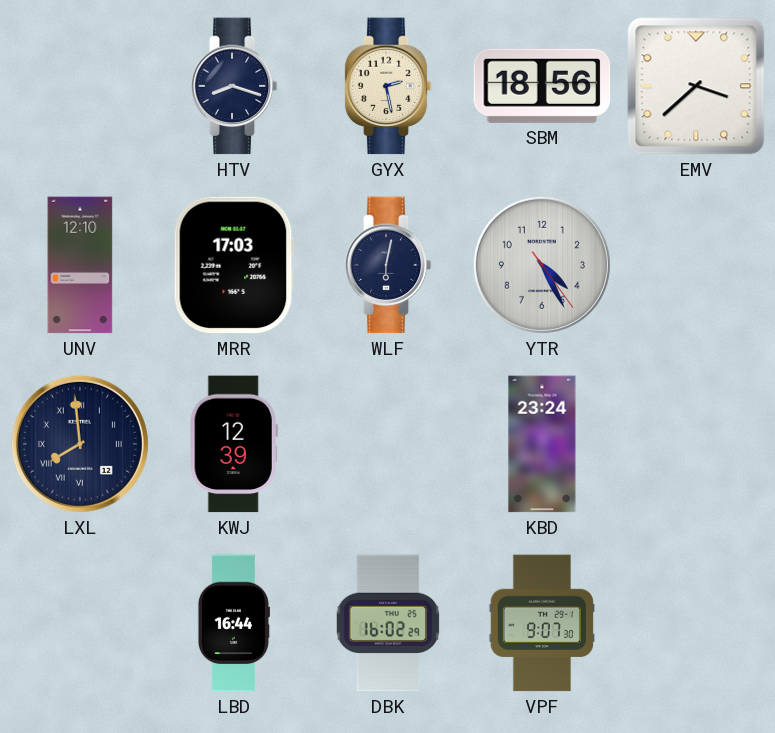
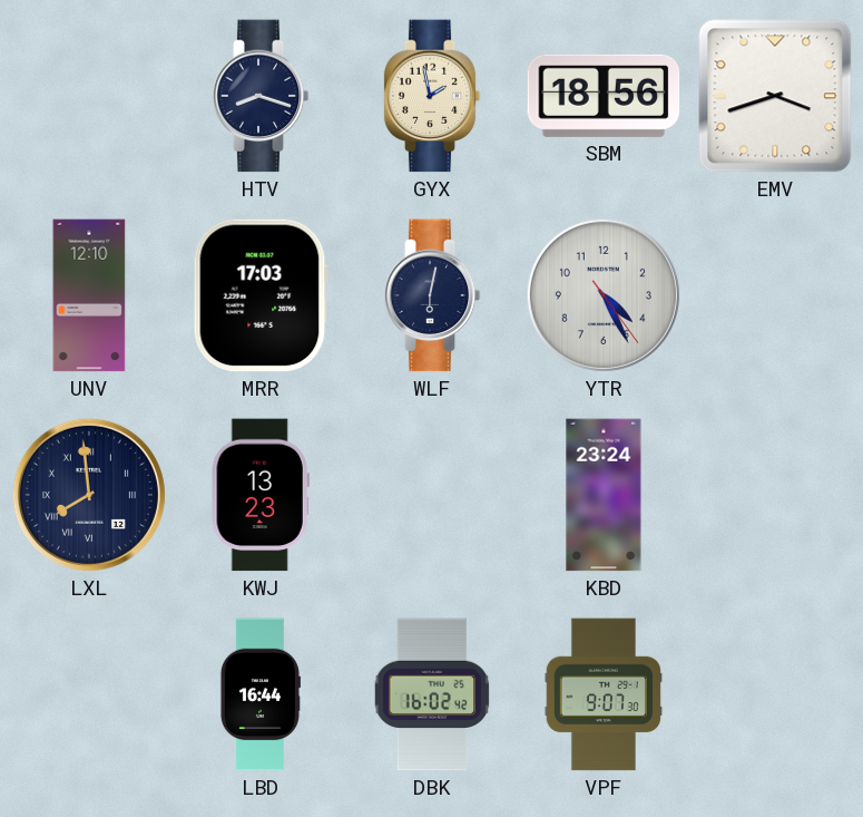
GYX: 2:28 -> 1:58 (432, 96)
EMV: 3:38 -> 3:42 (775, 96)
KWJ: 12:39 -> 13:23 (261, 495)
DBK: 16:02:29 -> 16:02:42 (432, 694)
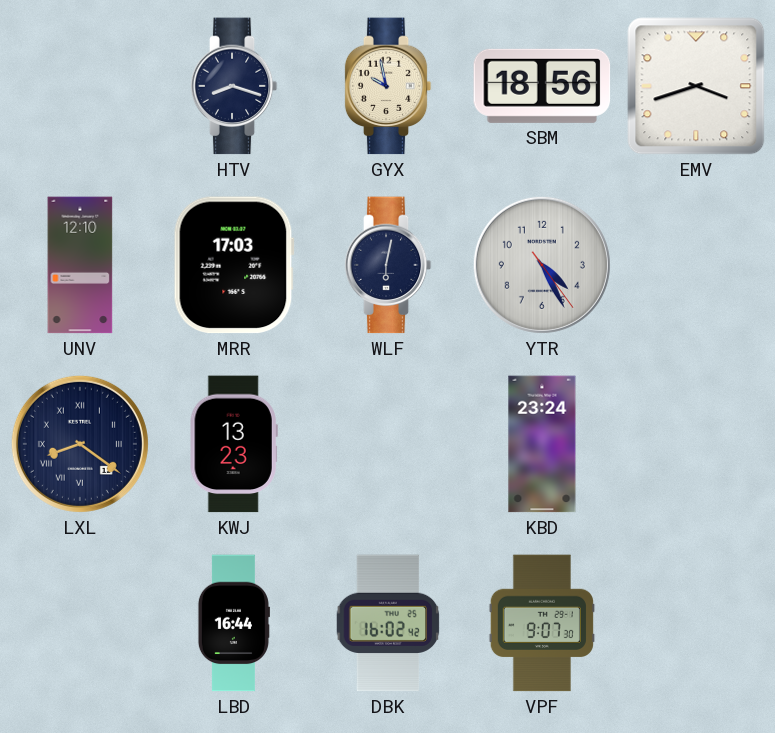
GYX: 1:58 -> 9:58 (388, 86)
LXL: 7:59 -> 8:21 (80, 444)
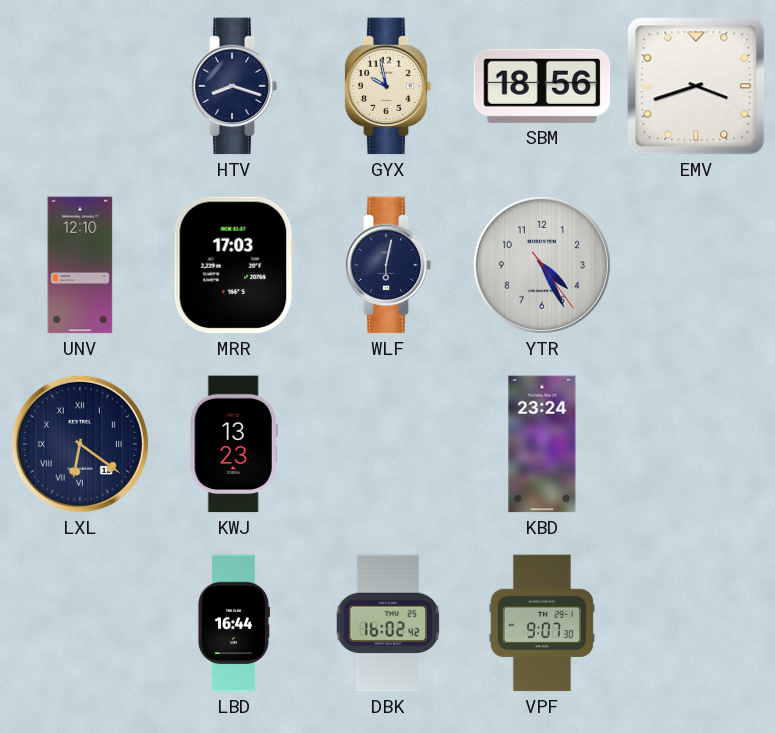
LXL: 8:21 -> 6:21 (80, 444)
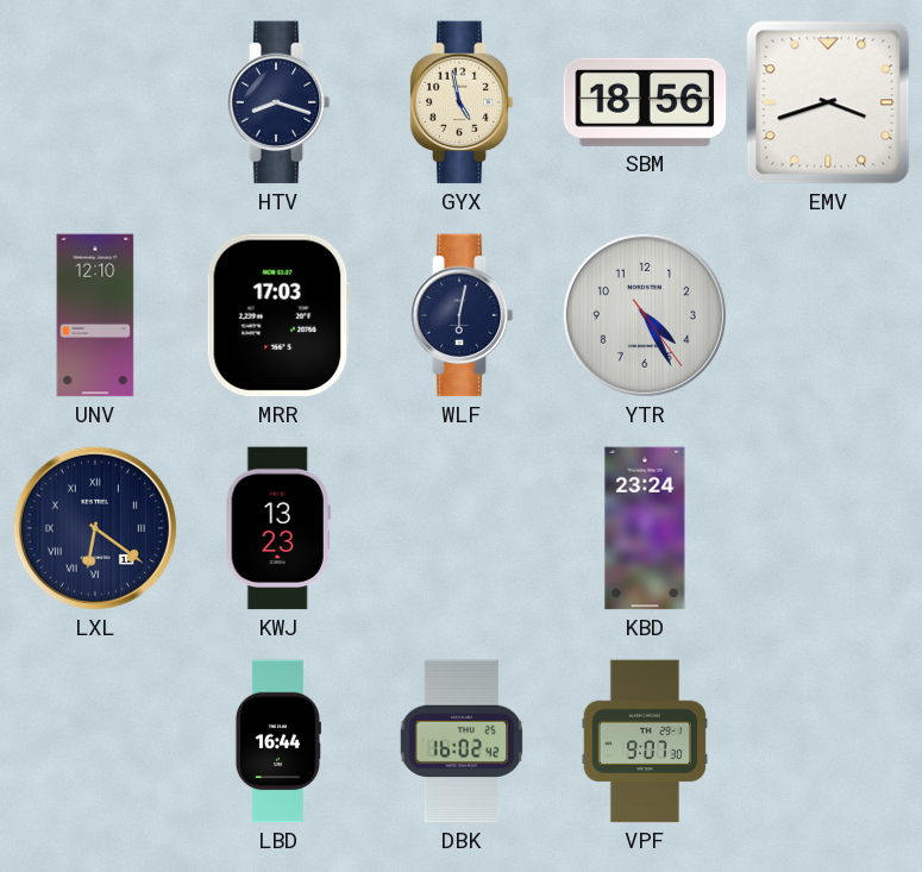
GYX: 9:58 -> 4:58 (462, 102)
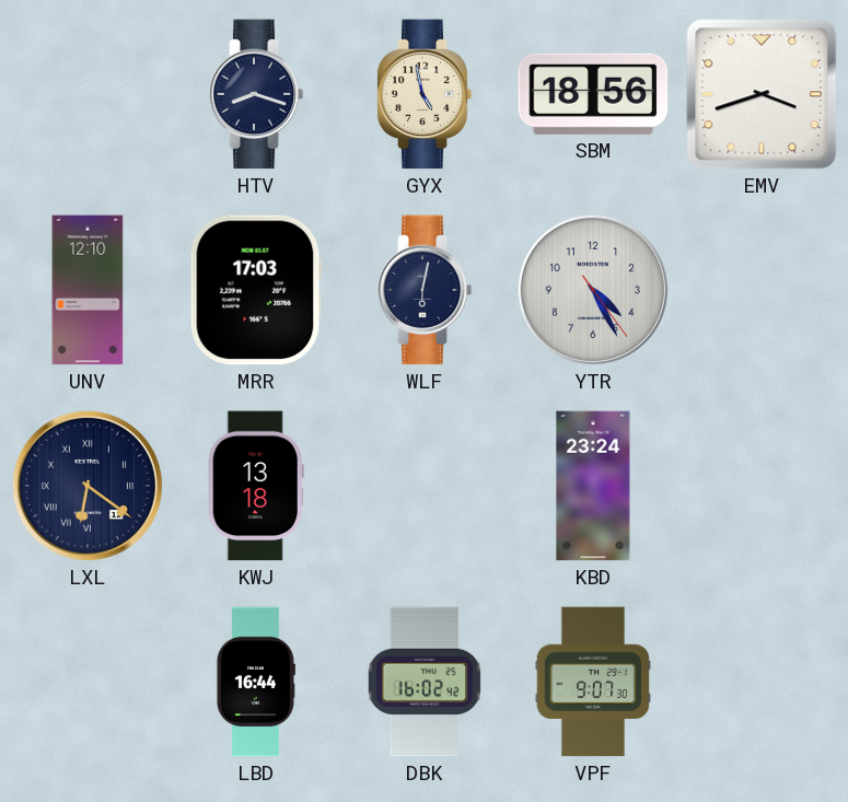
KWJ: 13:23 -> 13:18 (256, 486)
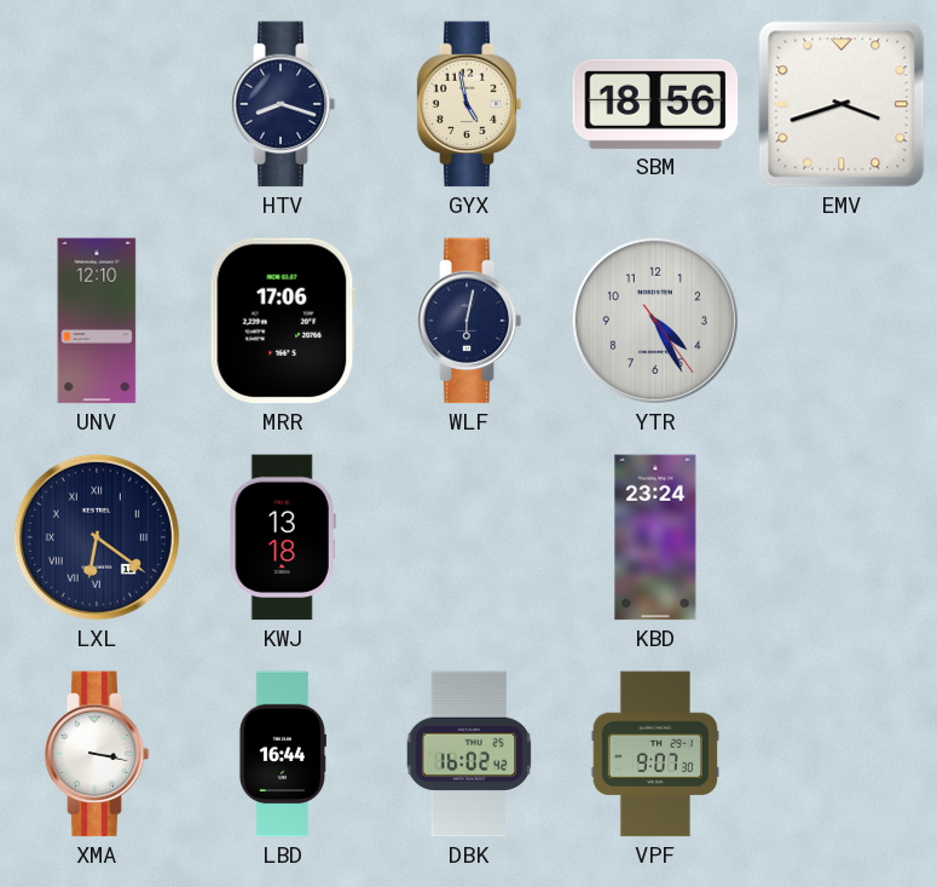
MRR: 17:03 -> 17:06 (283, 321)
XMA: none -> 3:17 (97, 754)
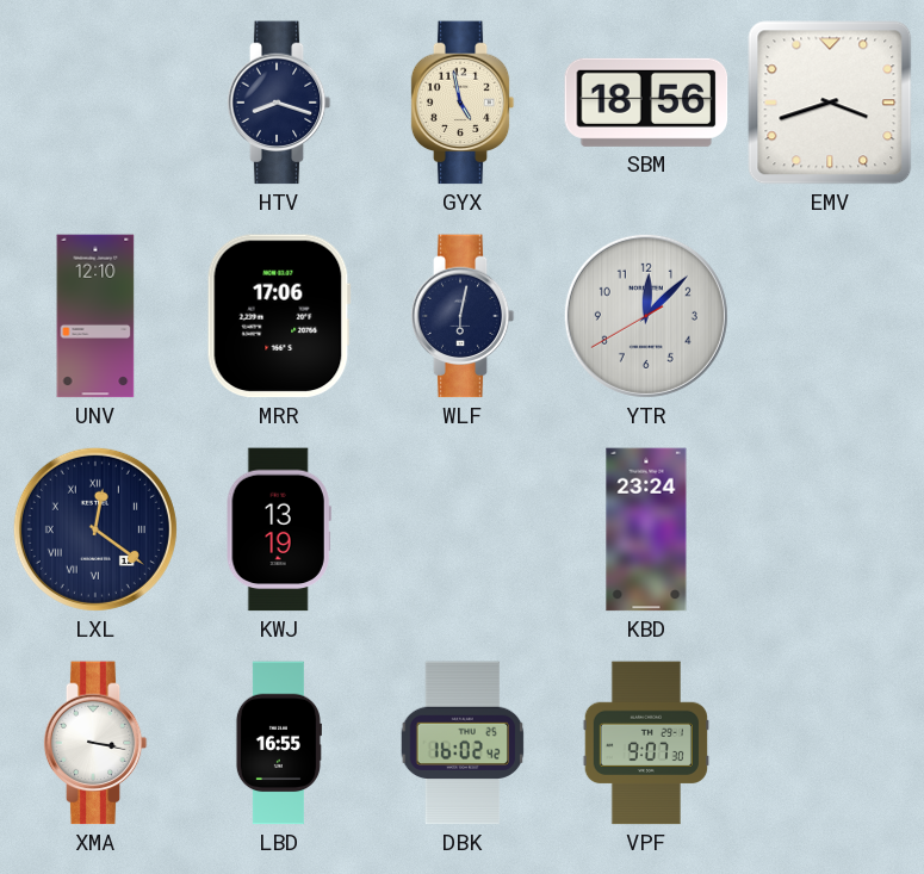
YTR: 4:25 -> 12:07 (646, 316)
LXL: 6:21 -> 12:21 (95, 529)
KWJ: 13:18 -> 13:19 (279, 529)
LBD: 16:44 -> 16:55 (278, 743)
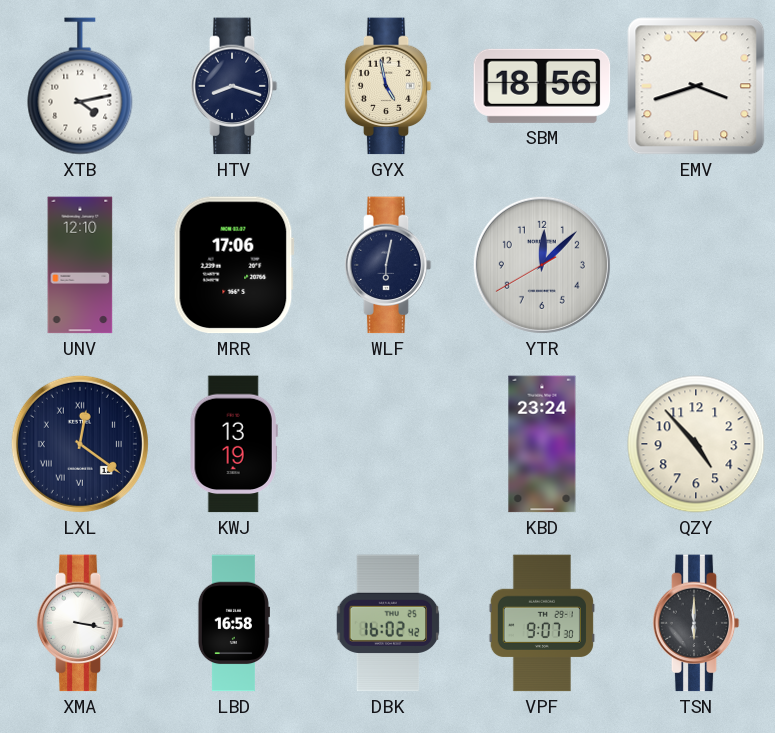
XTB: none -> 4:13 (80, 86)
QZY: none -> 4:53 (696, 444)
LBD: 16:55 -> 16:58 (233, 623)
TSN: none -> 6:00 (696, 623)
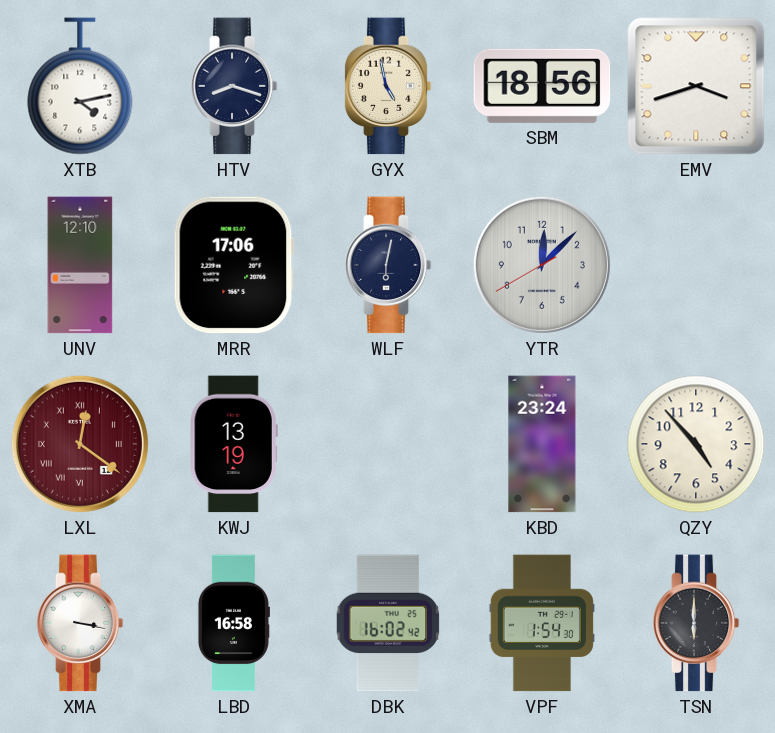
LXL dial: navy -> burgundy (80, 444)
VPF: 9:07 -> 1:54 (542, 623)
